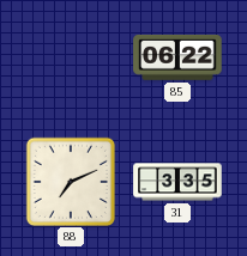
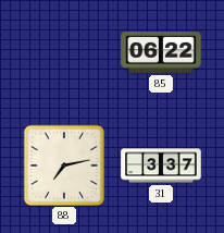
88: 7:11 -> 7:13 (63, 164)
31: 3:35 -> 3:37 (161, 165)
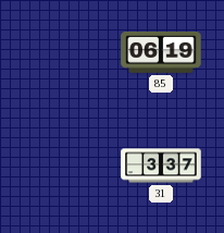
85: 06:22 -> 06:19 (161, 53)
88: 7:13 -> none (63, 164)
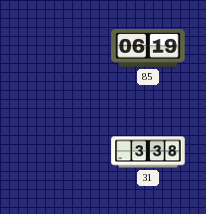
31: 3:37 -> 3:38 (148, 152)
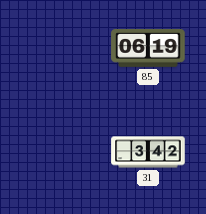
31: 3:38 -> 3:42 (148, 152)
